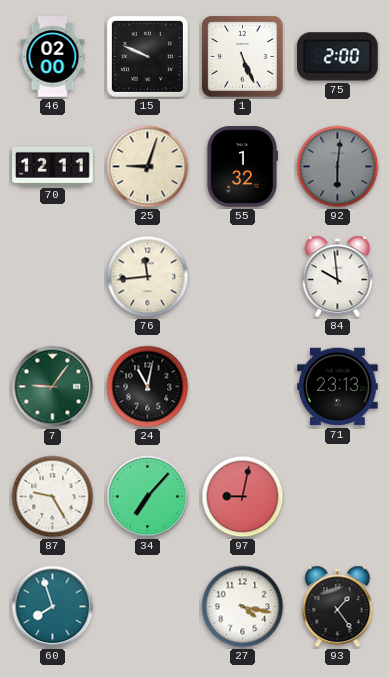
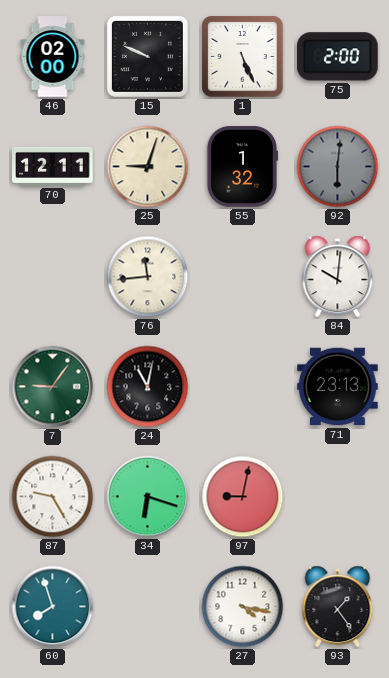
84: 9:59 -> 10:01 (338, 277)
34: 7:07 -> 6:18 (148, 497)
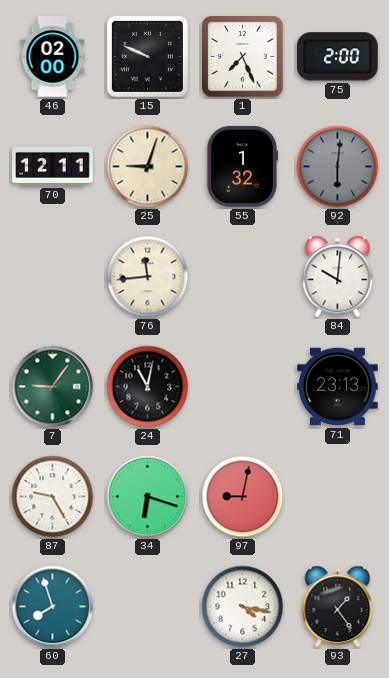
1: 5:26 -> 7:26 (243, 57)
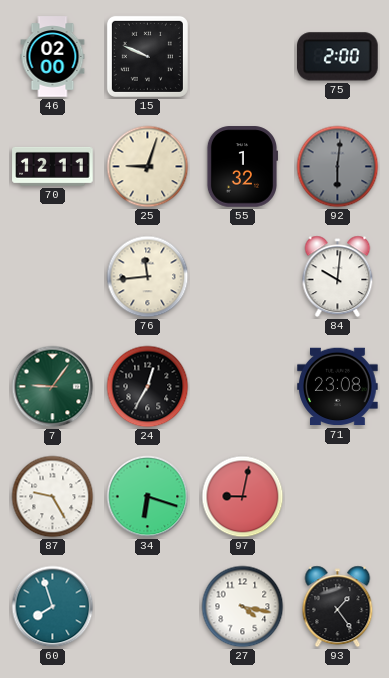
1: 7:26 -> none (243, 57)
24: 11:02 -> 12:35 (148, 387)
71: 23:13 -> 23:08 (338, 387)
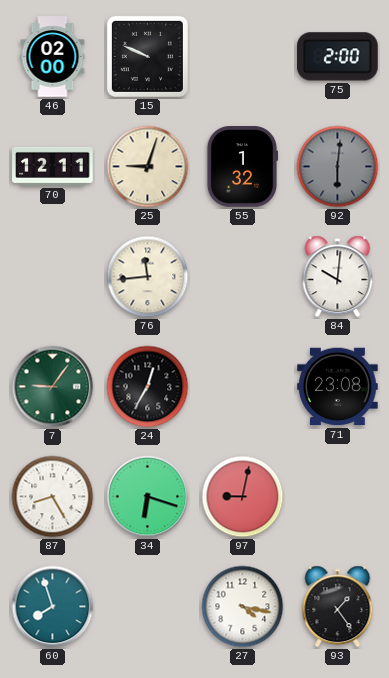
87: 9:25 -> 8:25 (53, 497)
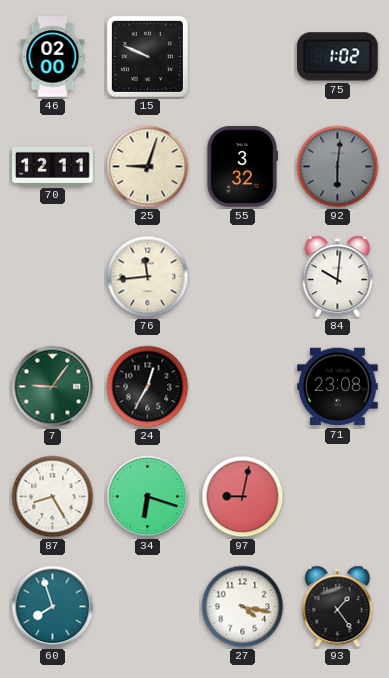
75: 2:00 -> 1:02 (338, 57)
55: 1:32 -> 3:32 (241, 167)
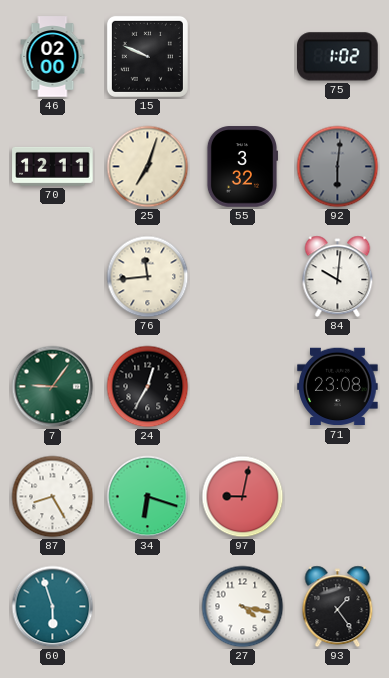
25: 9:03 -> 7:03 (148, 167)
60: 7:57 -> 5:57 (53, 607)
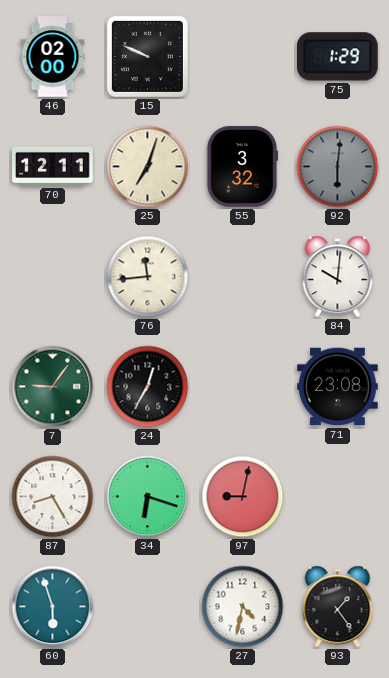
75: 1:02 -> 1:29 (338, 57)
27: 4:17 -> 4:32 (243, 607)
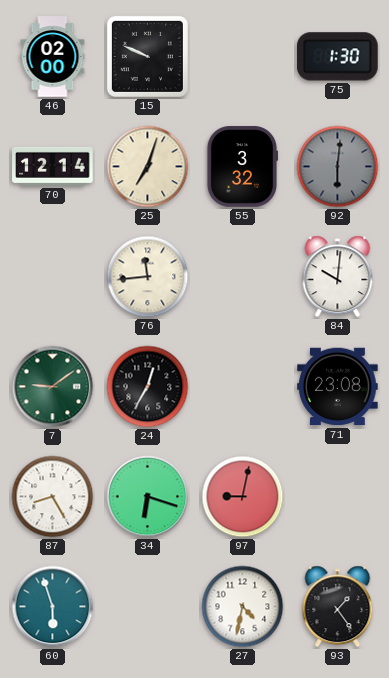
75: 1:29 -> 1:30 (338, 57)
70: 12:11 -> 12:14 (53, 166)
7: 9:06 -> 9:09 (53, 387)
